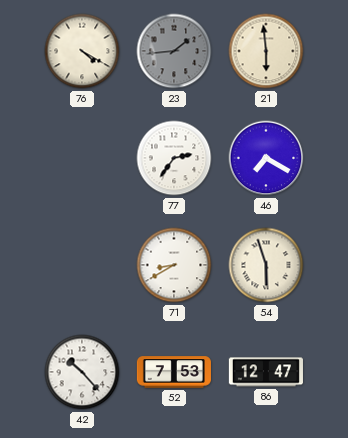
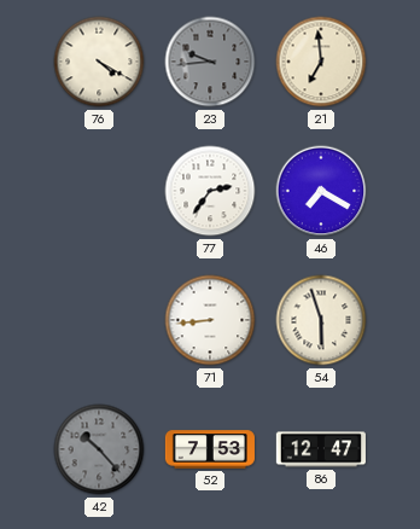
23: 1:44 -> 9:44 (210, 62)
21: 5:59 -> 6:59 (321, 62)
71: 8:40 -> 8:44 (210, 320)
42 dial: white -> grey (99, 449)
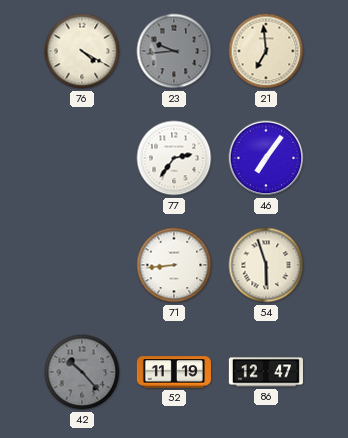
46: 7:20 -> 7:06 (266, 158)
52: 7:53 -> 11:19 (173, 372)
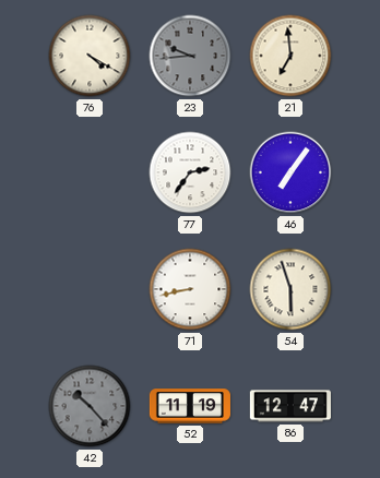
71: 8:44 -> 8:43 (190, 289)
